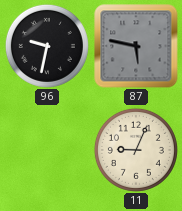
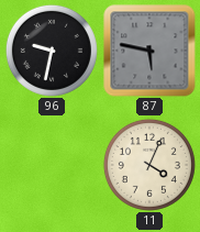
11: 9:04 -> 4:04 (149, 165)
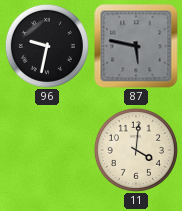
11: 4:04 -> 4:01 (136, 150)
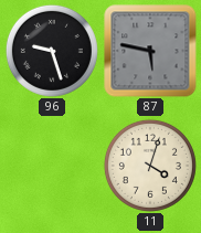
96: 9:32 -> 9:27 (52, 51)
11: 4:01 -> 4:03 (150, 166)
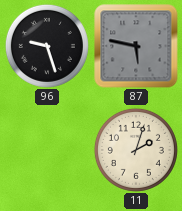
11: 4:03 -> 2:03 (136, 150)
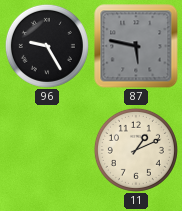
96: 9:27 -> 9:25 (47, 46)
11: 2:03 -> 1:11 (136, 150)
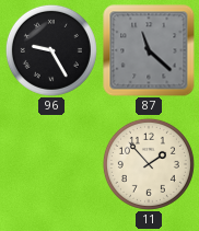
87: 5:47 -> 11:22 (149, 50)
11: 1:11 -> 1:53 (149, 164)
